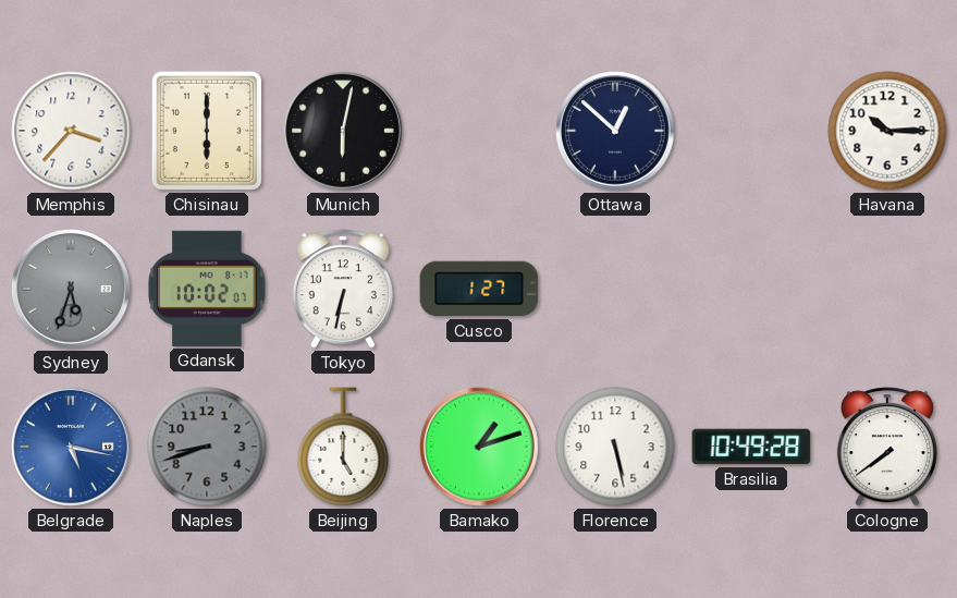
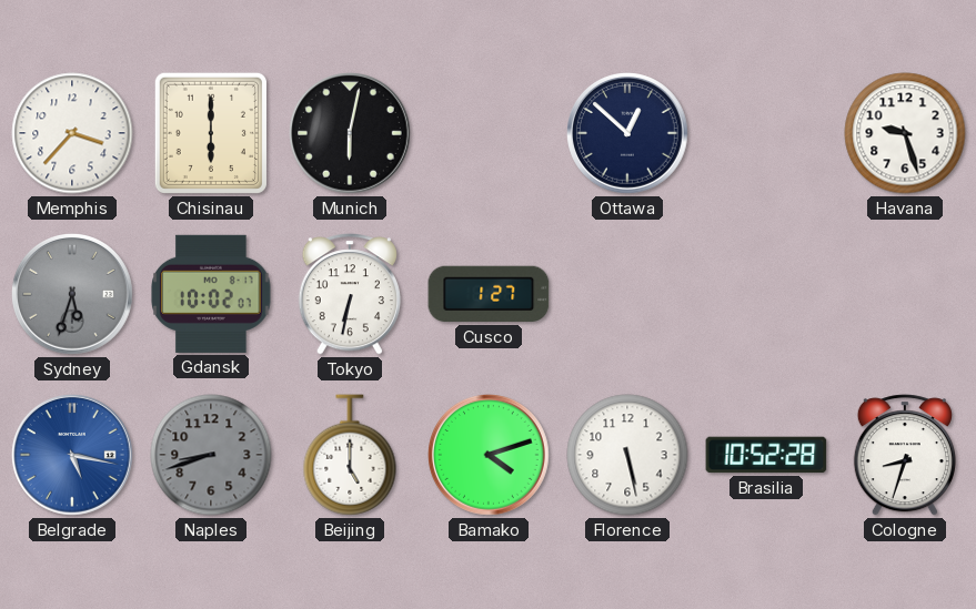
Havana: 10:15 -> 9:27 (905, 133)
Bamako: 1:12 -> 4:12 (490, 456)
Brasilia: 10:49 -> 10:52 (766, 455)
Cologne: 7:39 -> 8:33 (905, 455)
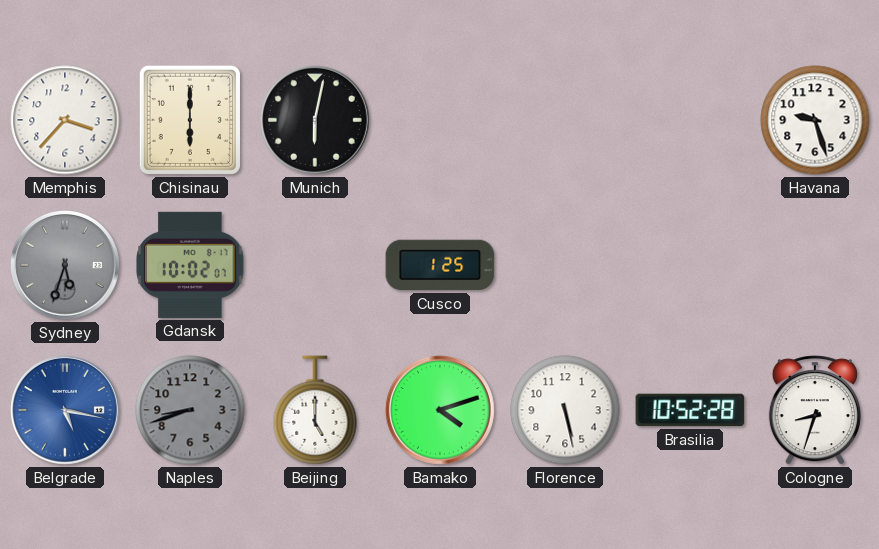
Ottawa: 12:52 -> none (628, 134)
Tokyo: 6:32 -> none (350, 294)
Cusco: 1:27 -> 1:25 (440, 265)
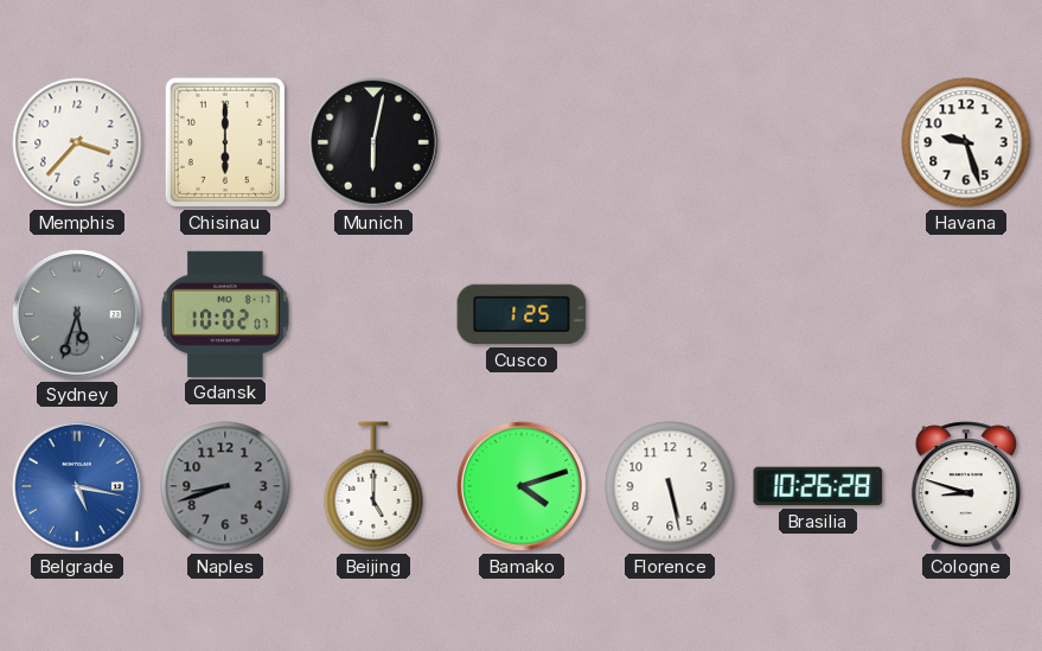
Brasilia: 10:52 -> 10:26 (818, 486)
Cologne: 8:33 -> 8:48 (966, 486)
